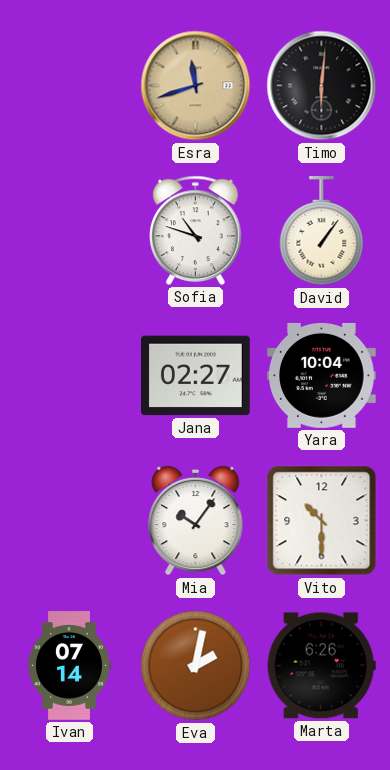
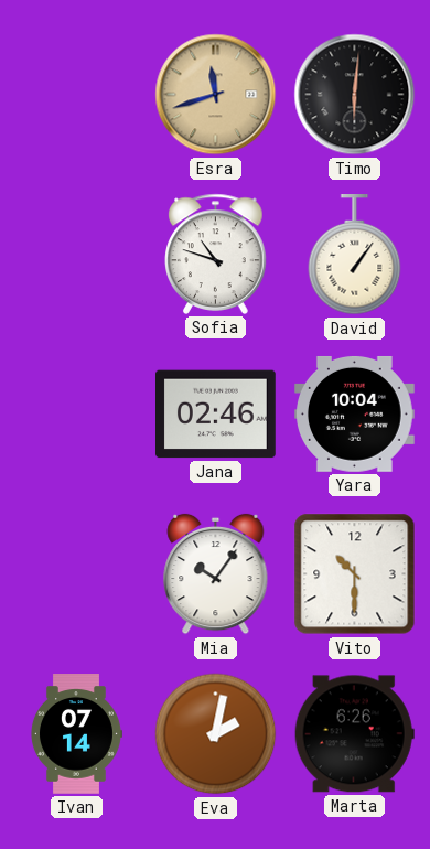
Jana: 02:27 -> 02:46 (216, 415)
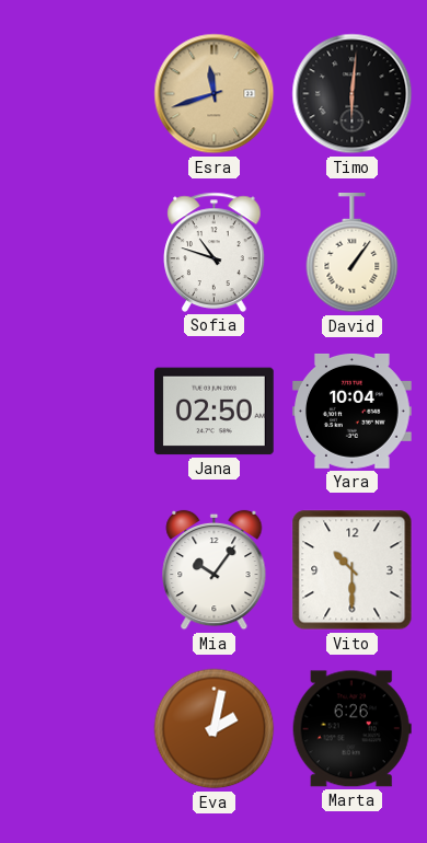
Jana: 02:46 -> 02:50 (215, 412)
Ivan: 07:14 -> none (76, 734)
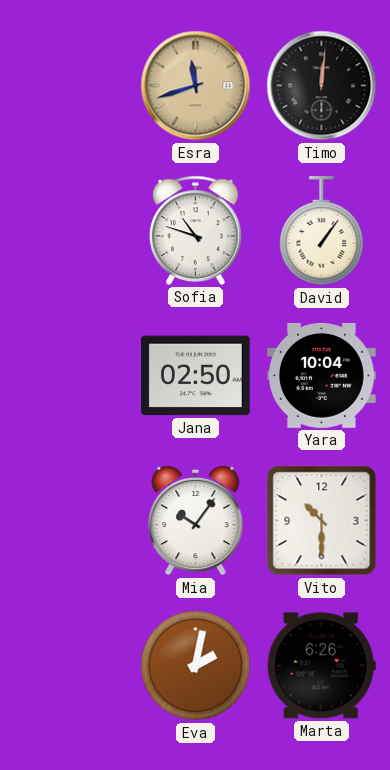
Timo: 6:01 -> 12:01 (322, 86)
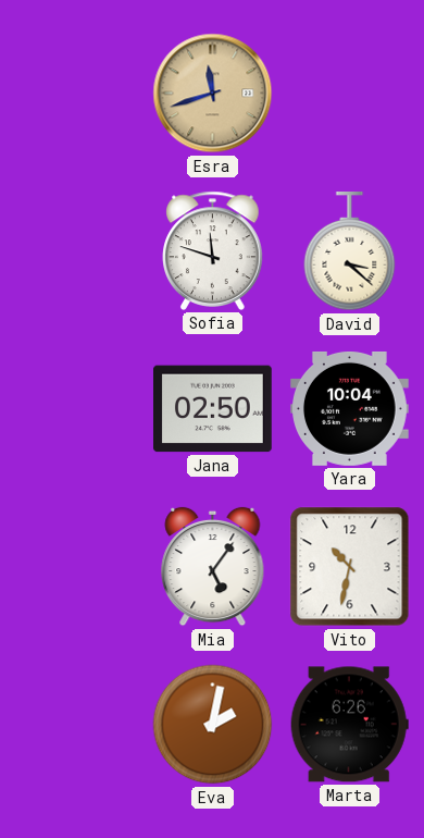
Timo: 12:01 -> none (322, 86)
Sofia: 10:48 -> 11:48 (213, 250)
David: 1:06 -> 3:22 (350, 252)
Mia: 10:06 -> 5:06 (213, 567)
Vito: 10:30 -> 10:32 (350, 567)
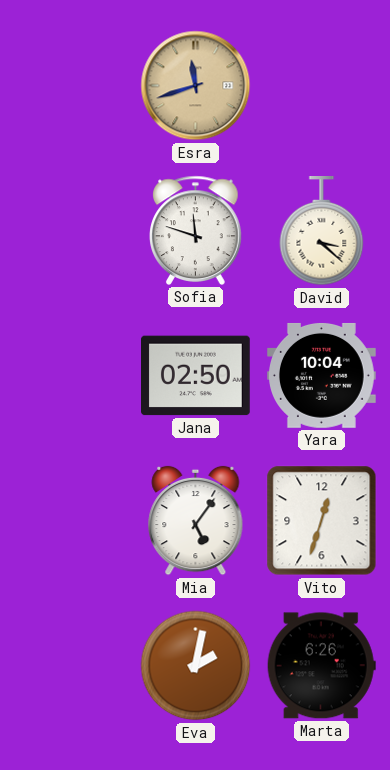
Vito: 10:32 -> 12:33 (322, 521)
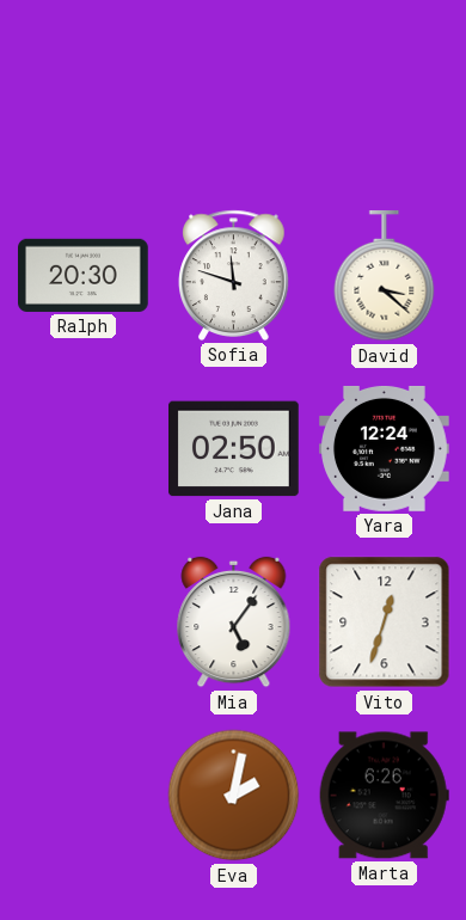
Esra: 11:42 -> none (196, 86)
Ralph: none -> 20:30 (84, 275)
Yara: 10:04 -> 12:24 (385, 448)
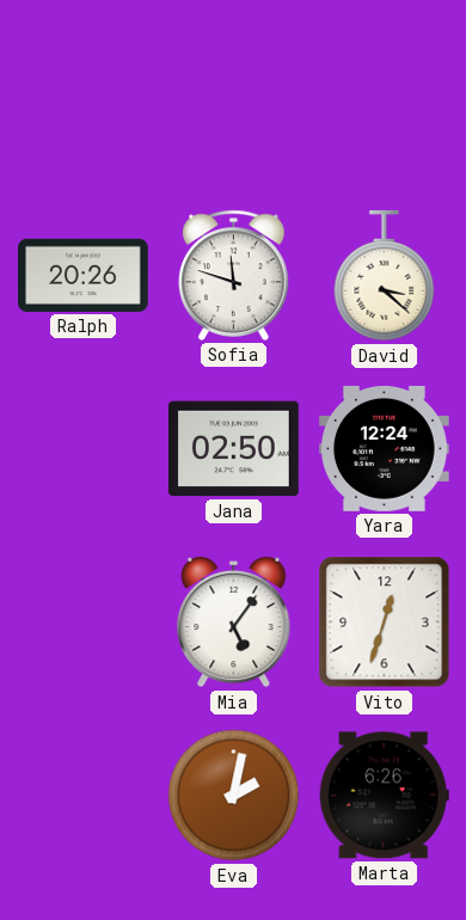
Ralph: 20:30 -> 20:26 (84, 275)
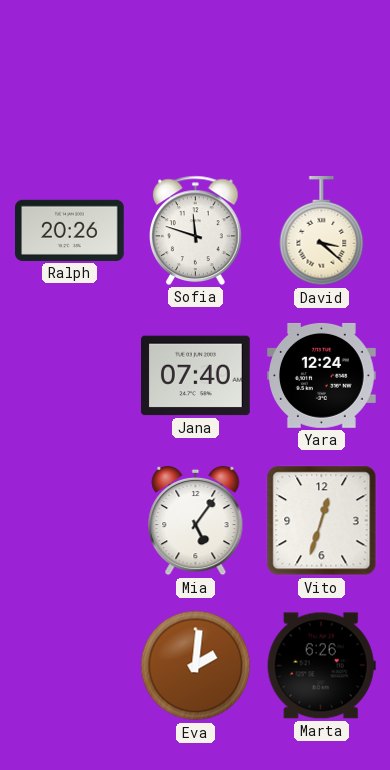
Jana: 02:50 -> 07:40 (196, 376)
Eva: 2:02 -> 2:01 (196, 666)
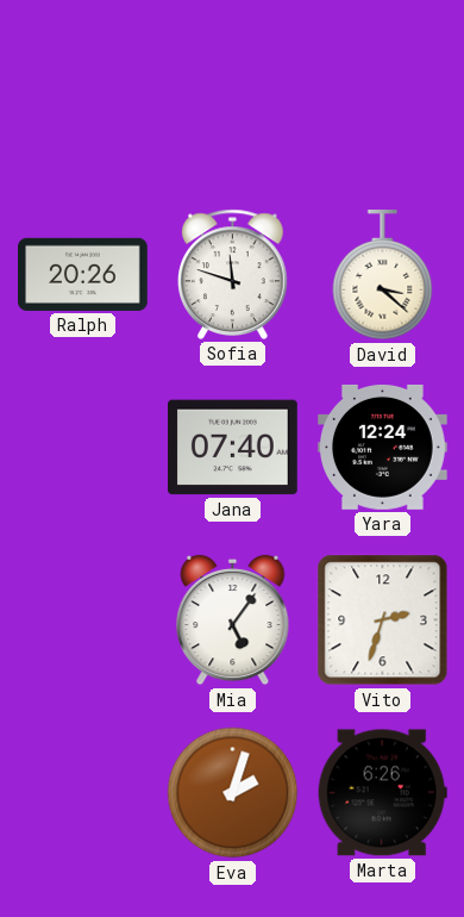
Vito: 12:33 -> 2:33 (383, 620)
Eva: 2:01 -> 2:03 (233, 793)
